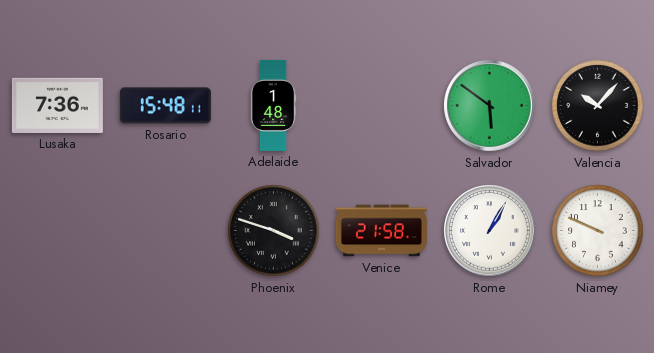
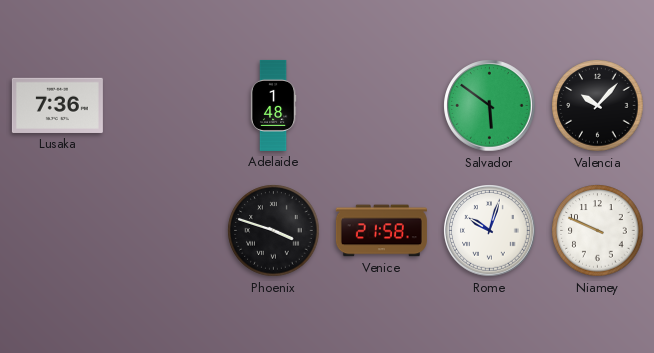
Rosario: 15:48 -> none (165, 106)
Rome: 1:05 -> 10:03 (490, 231)
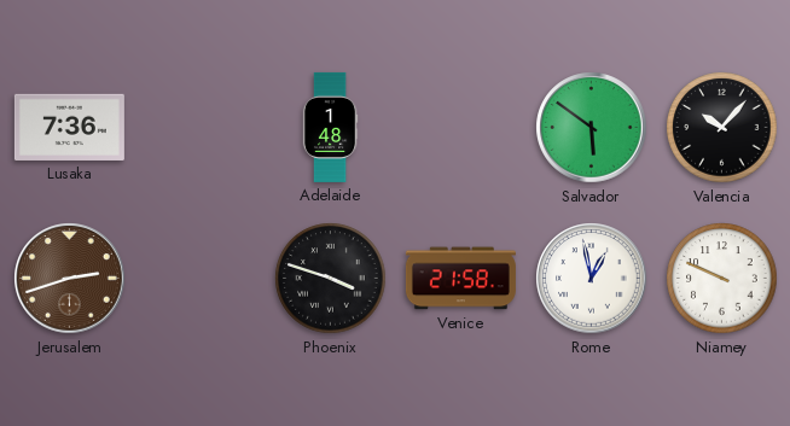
Jerusalem: none -> 2:42 (70, 279)
Rome: 10:03 -> 12:58 (592, 279)
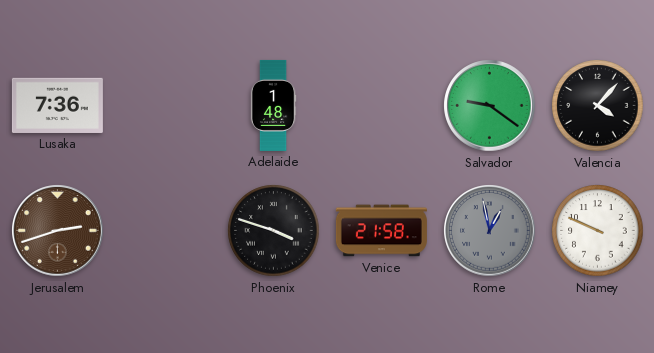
Salvador: 5:51 -> 9:21 (490, 106)
Valencia: 10:07 -> 4:07 (598, 106)
Rome dial: white -> grey (490, 231)
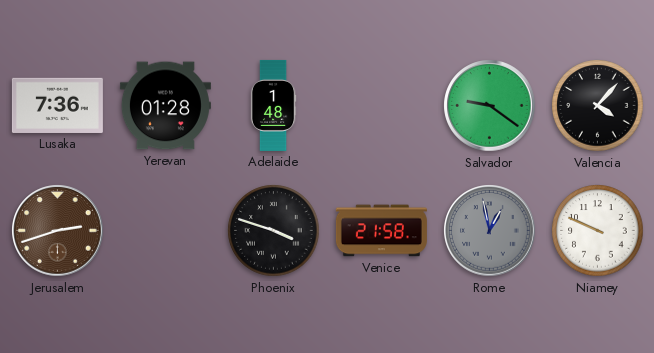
Yerevan: none -> 01:28 (165, 106)
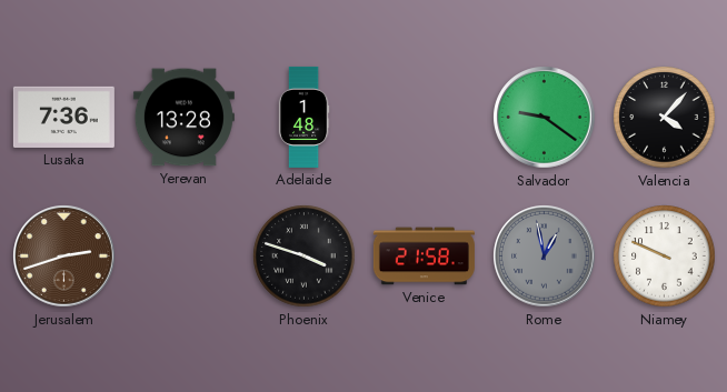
Yerevan: 01:28 -> 13:28 (183, 118)
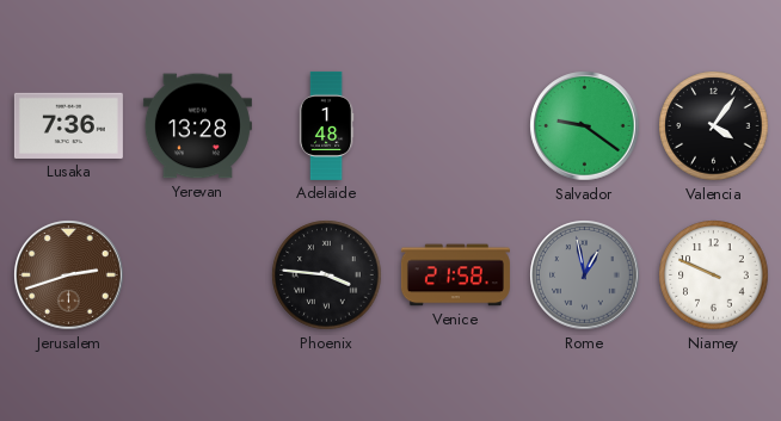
Valencia: 4:07 -> 4:06 (714, 126)
Phoenix: 3:48 -> 3:46 (327, 275)
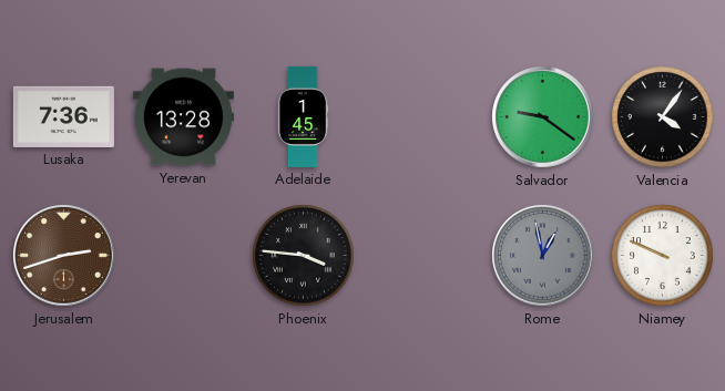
Adelaide: 1:48 -> 1:45 (303, 116)
Venice: 21:58 -> none (455, 275)
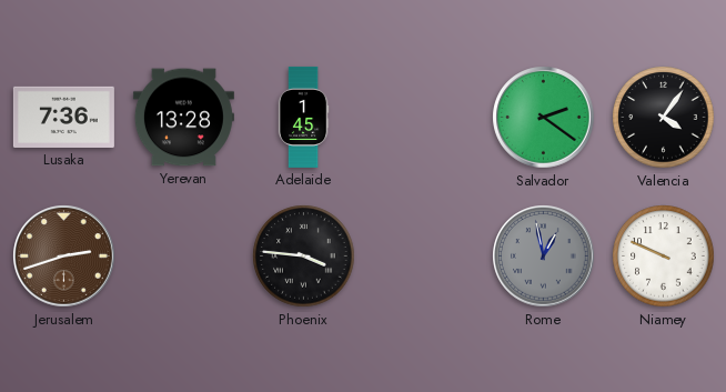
Salvador: 9:21 -> 2:21 (544, 118)
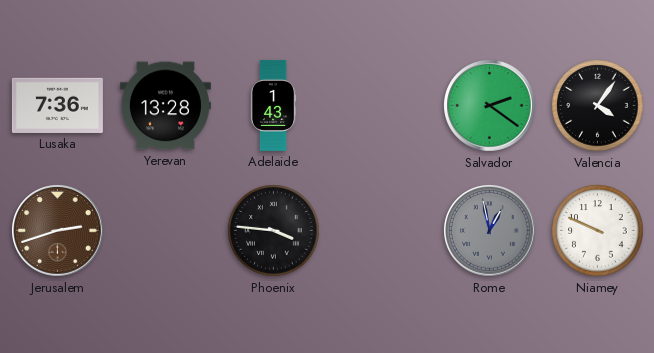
Adelaide: 1:45 -> 1:43 (273, 105)
